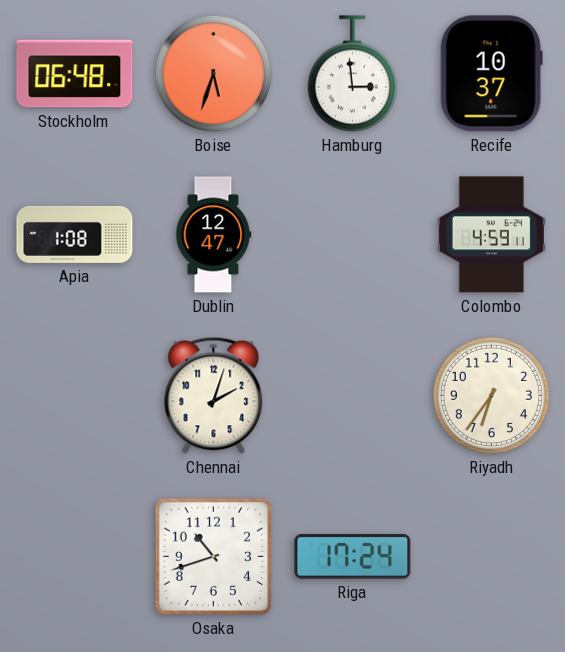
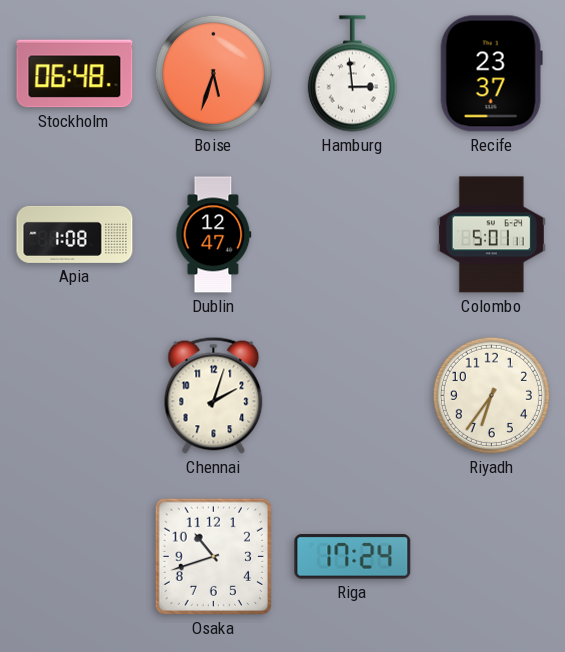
Recife: 10:37 -> 23:37 (491, 74)
Colombo: 4:59 -> 5:01 (491, 235)
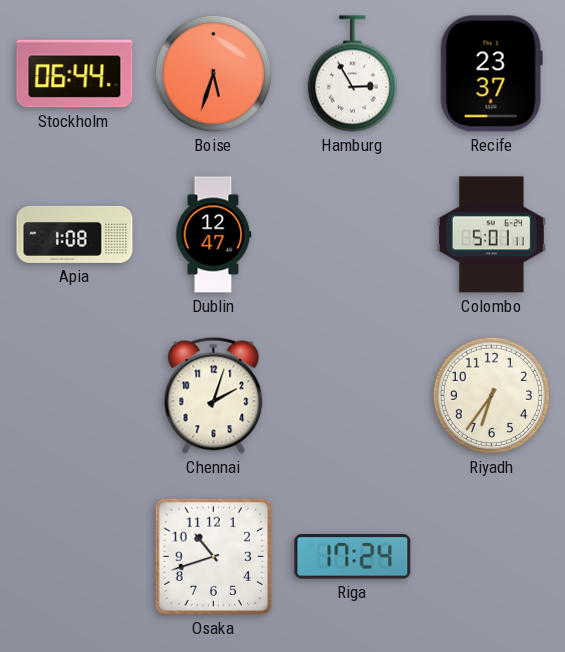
Stockholm: 06:48 -> 06:44 (75, 74)
Hamburg: 2:59 -> 2:55 (352, 74)
